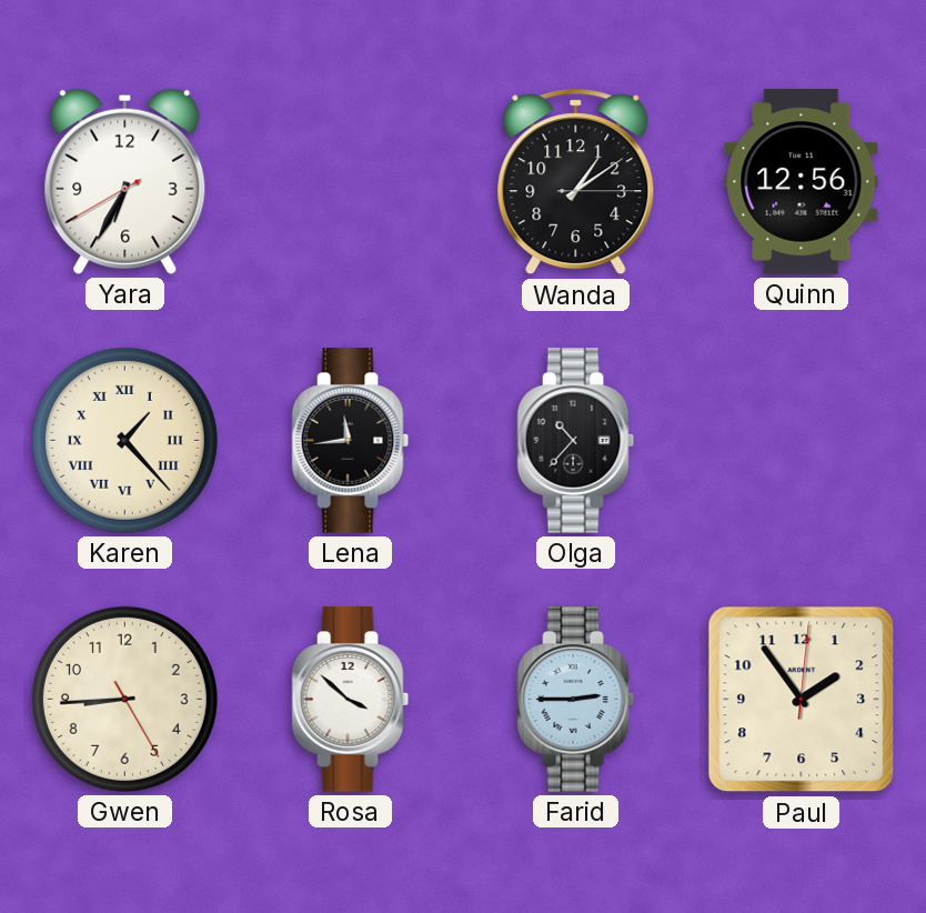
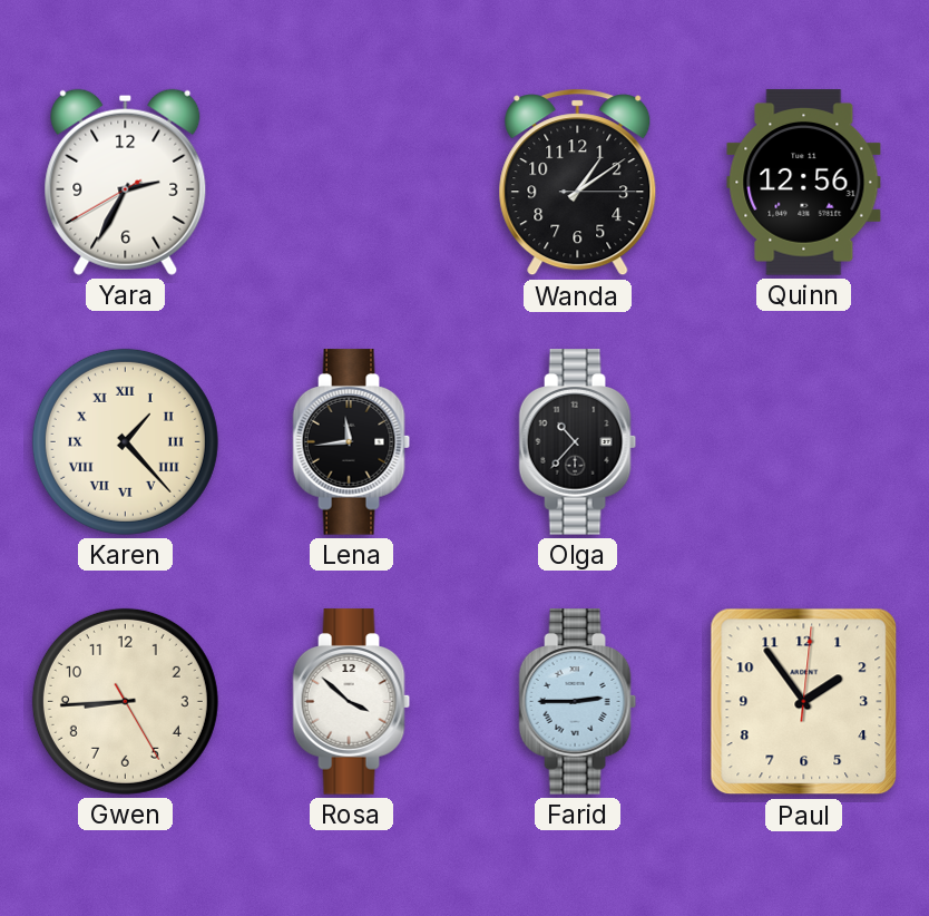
Yara: 6:34 -> 2:34 (126, 182)
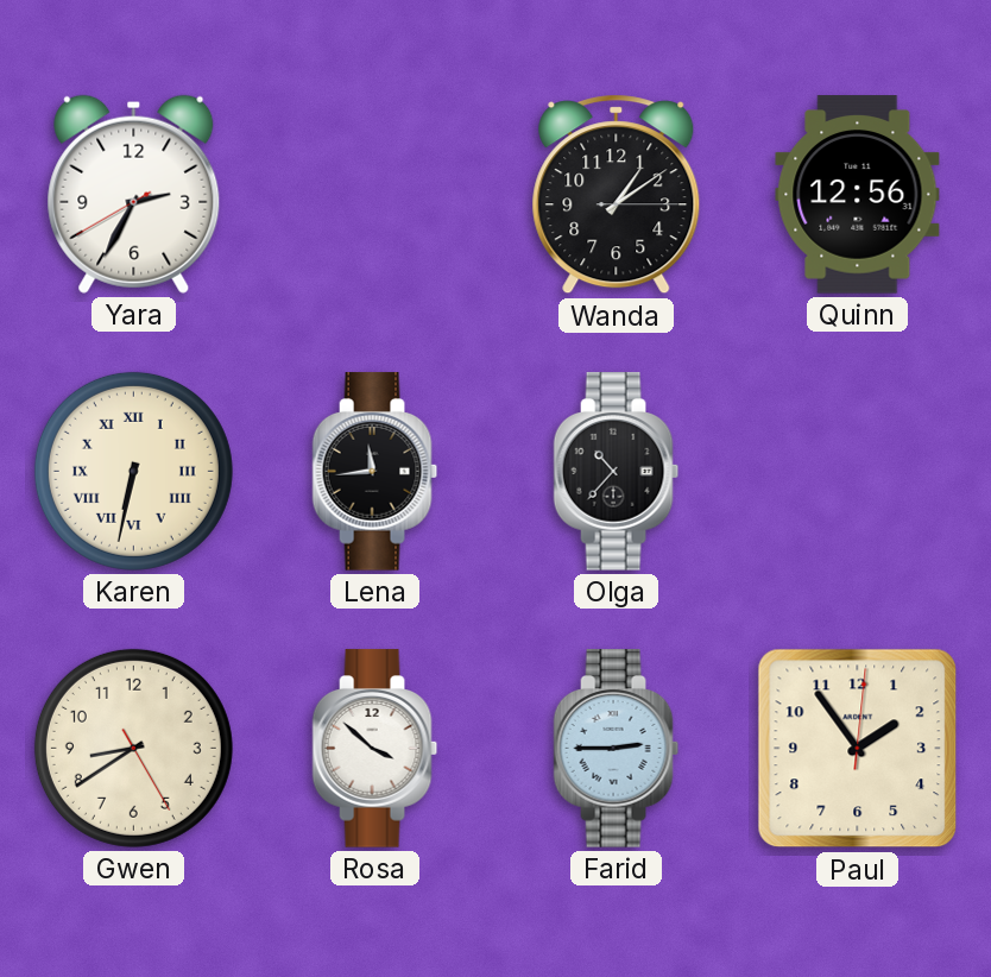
Karen: 1:23 -> 6:32 (133, 471)
Gwen: 8:44 -> 8:39 (133, 748)
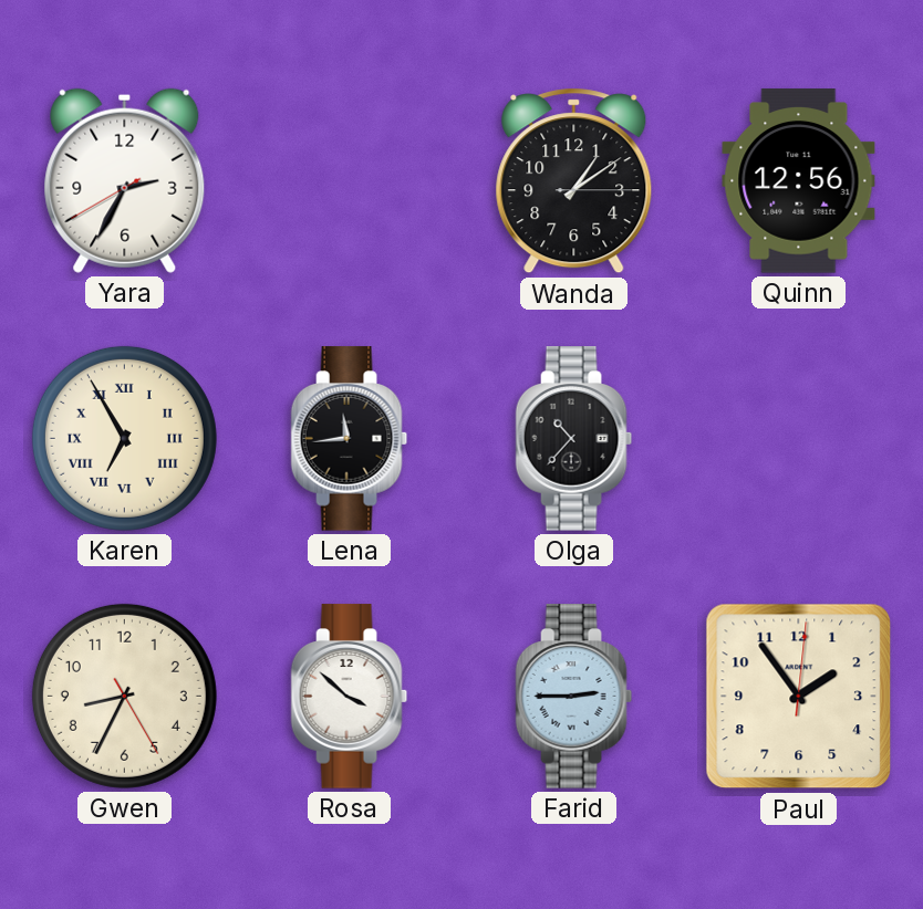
Karen: 6:32 -> 6:55 (124, 438)
Gwen: 8:39 -> 8:34 (124, 696)
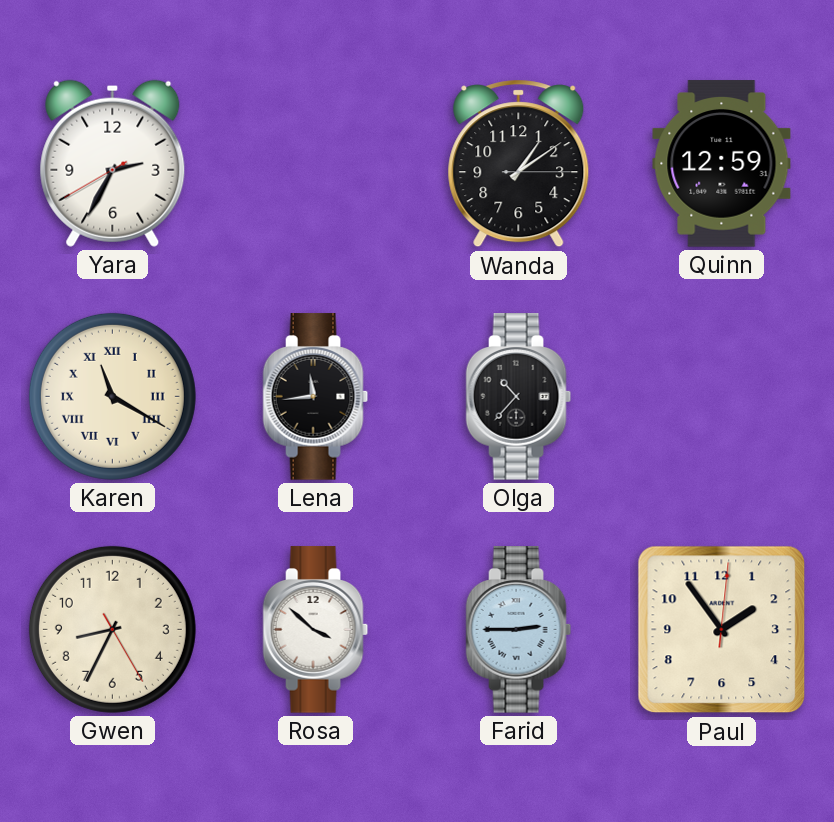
Quinn: 12:56 -> 12:59 (722, 164)
Karen: 6:55 -> 11:20 (112, 396)
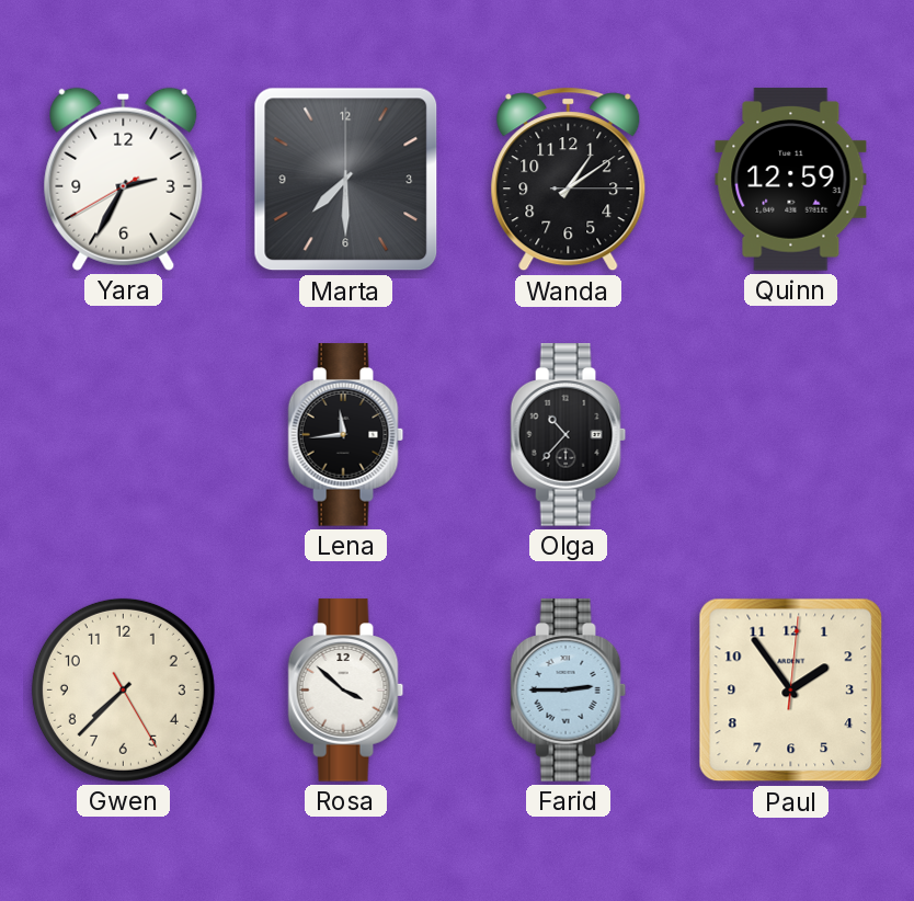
Marta: none -> 7:30 (346, 180)
Karen: 11:20 -> none (112, 396)
Gwen: 8:34 -> 7:37 (123, 689)
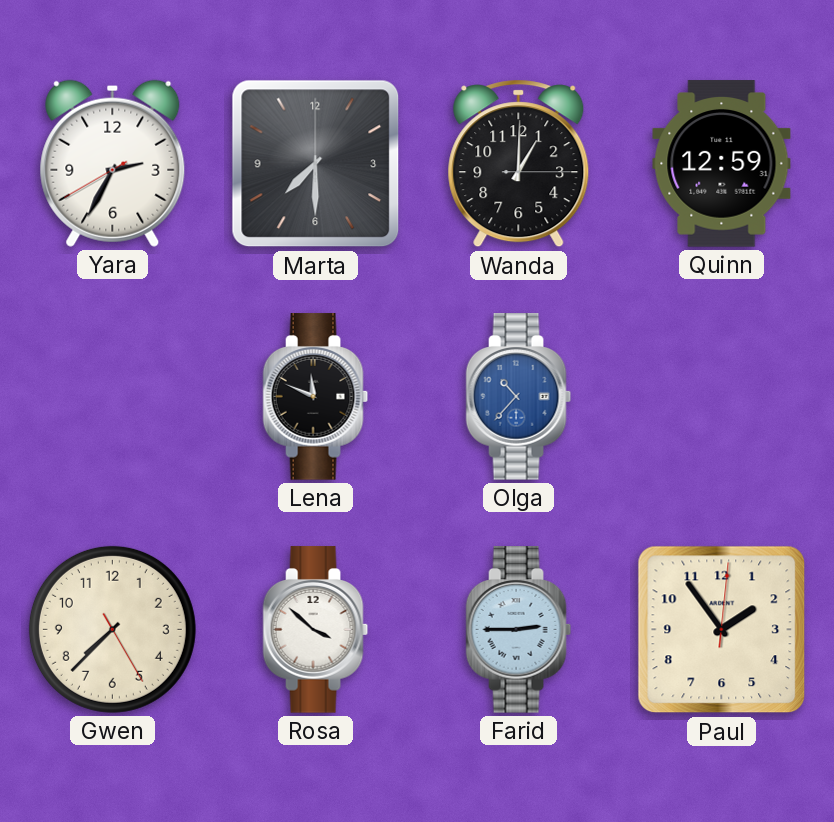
Wanda: 1:09 -> 1:00 (519, 164)
Lena: 11:44 -> 11:49 (316, 397)
Olga dial: black -> blue (519, 397)
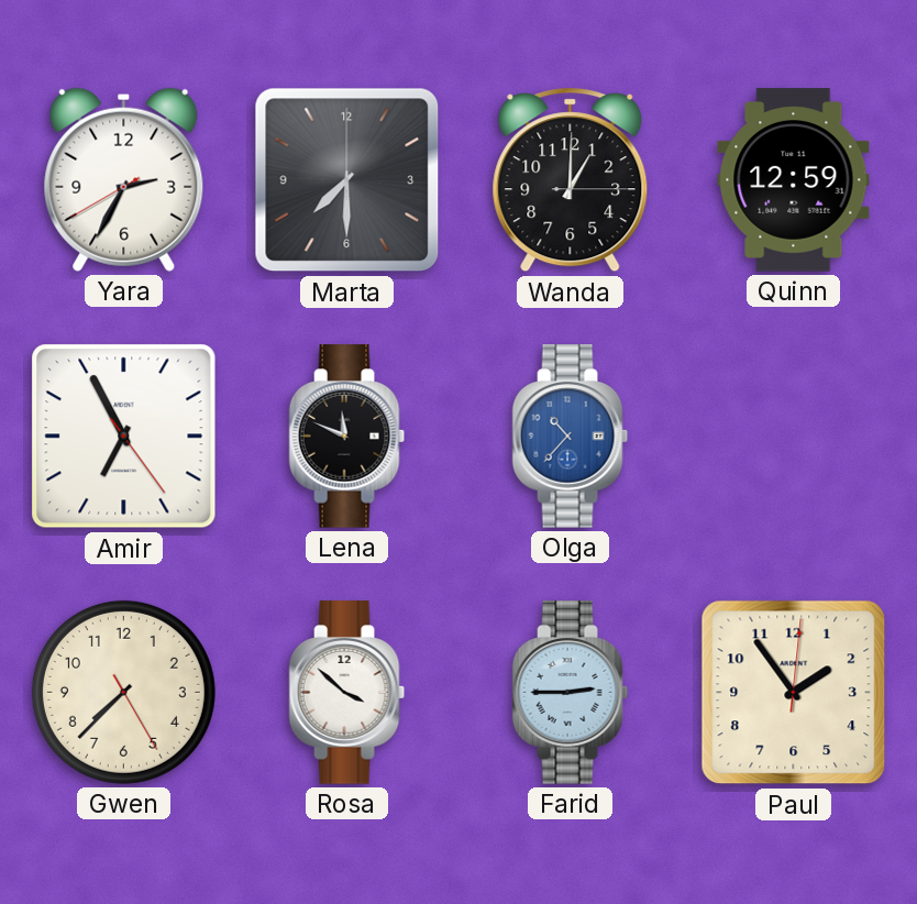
Amir: none -> 6:55 (124, 437)
